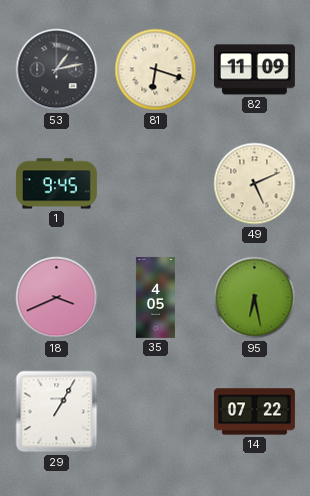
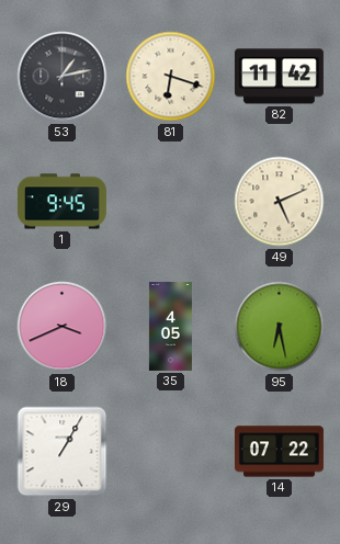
82: 11:09 -> 11:42 (279, 77)
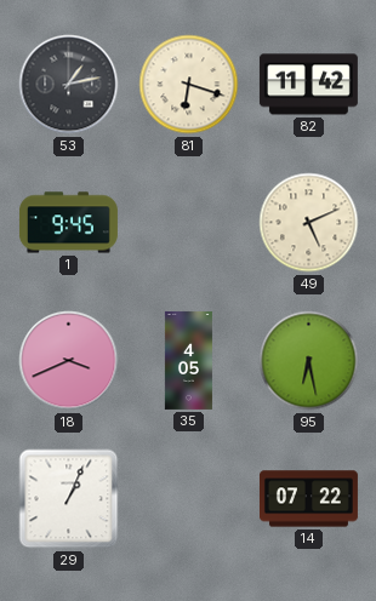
29: 1:05 -> 1:04 (69, 499)
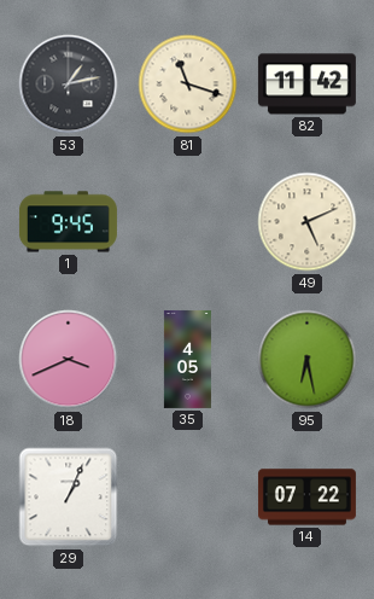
81: 6:18 -> 11:18 (188, 85)
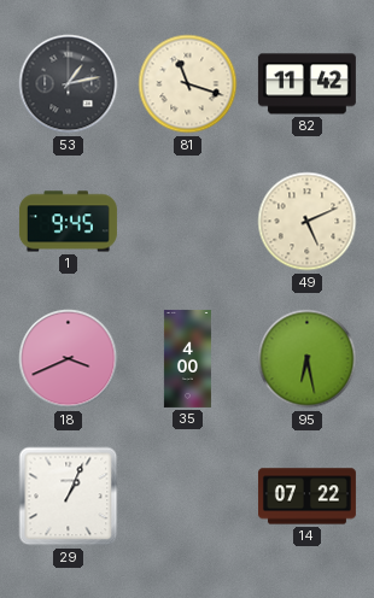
35: 4:05 -> 4:00 (187, 358)
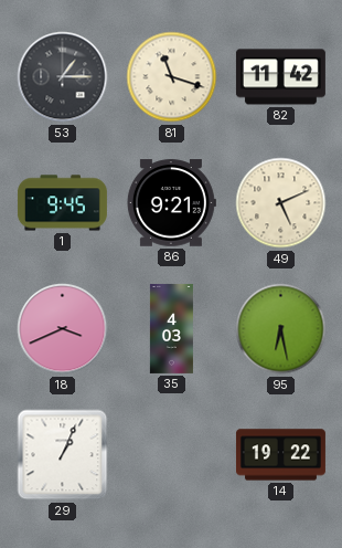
53: 1:13 -> 1:15 (63, 77)
86: none -> 9:21 (171, 203)
35: 4:00 -> 4:03 (171, 328)
14: 07:22 -> 19:22 (280, 455)
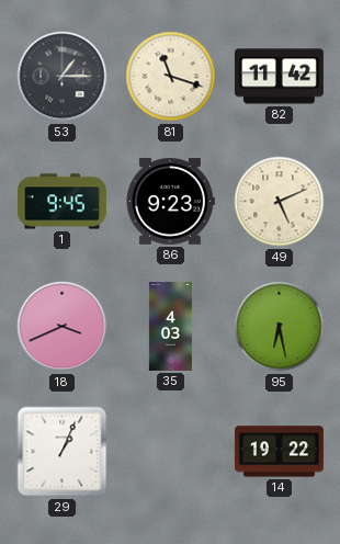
86: 9:21 -> 9:23 (170, 202)
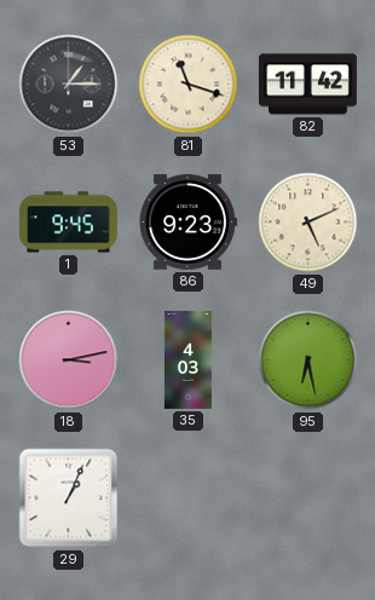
18: 3:41 -> 3:13 (69, 360)
14: 19:22 -> none (279, 452)
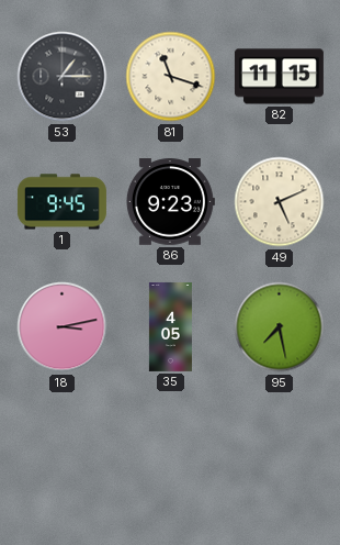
82: 11:42 -> 11:15 (279, 77)
35: 4:03 -> 4:05 (170, 326)
95: 6:28 -> 7:28 (280, 327)
29: 1:04 -> none (69, 498)
